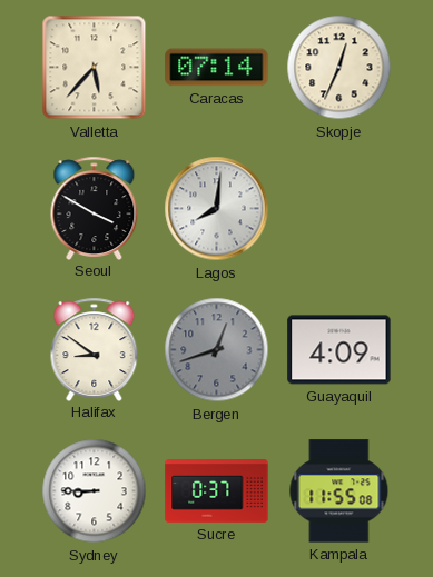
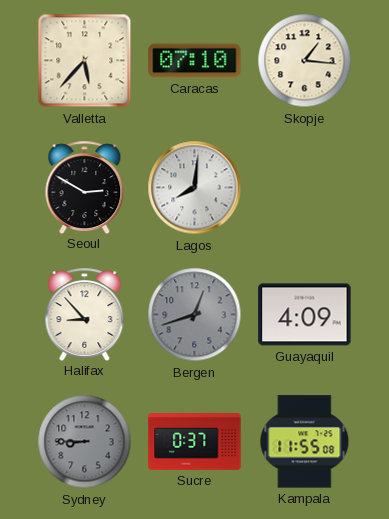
Caracas: 07:14 -> 07:10 (195, 61)
Skopje: 12:34 -> 1:16 (305, 61)
Seoul: 3:50 -> 2:50 (85, 187)
Halifax: 8:51 -> 8:53 (85, 314)
Sydney dial: white -> grey (85, 442)
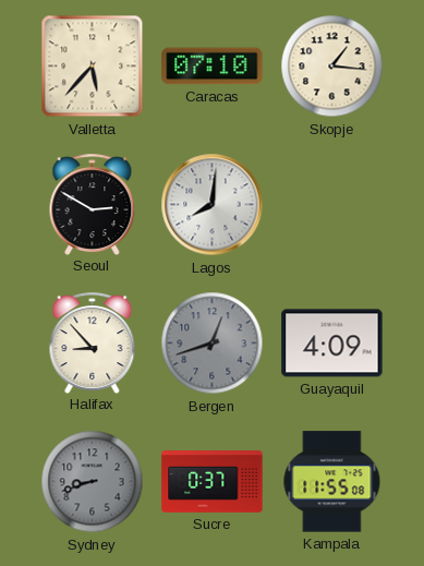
Sydney: 8:45 -> 8:42 (93, 482)
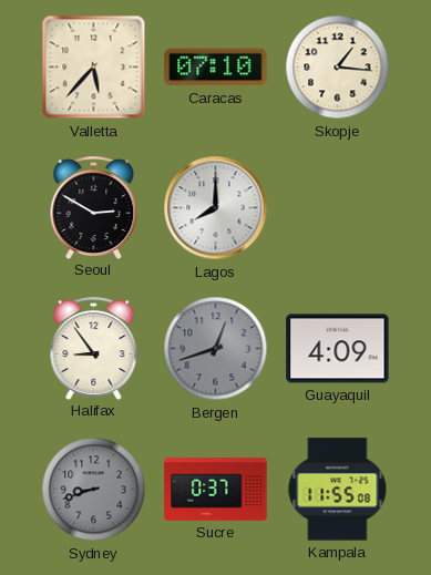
Lagos: 8:01 -> 8:00 (216, 208)
Halifax: 8:53 -> 8:54 (94, 348)
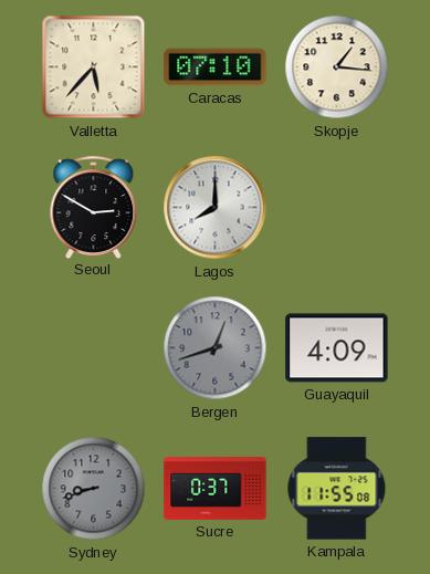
Halifax: 8:54 -> none (94, 348)
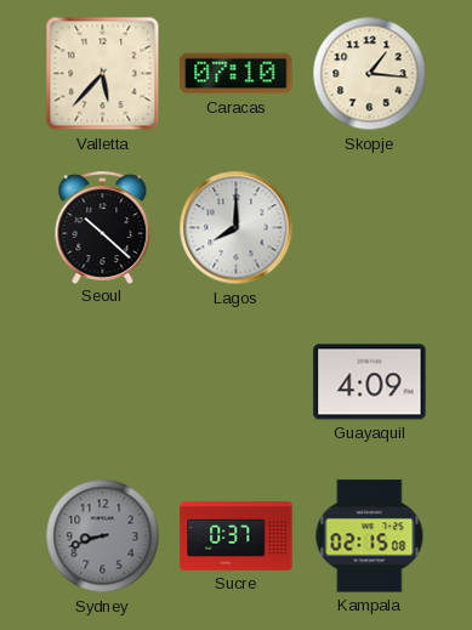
Seoul: 2:50 -> 10:22 (103, 227)
Bergen: 12:42 -> none (216, 348)
Kampala: 11:55 -> 02:15 (370, 537)
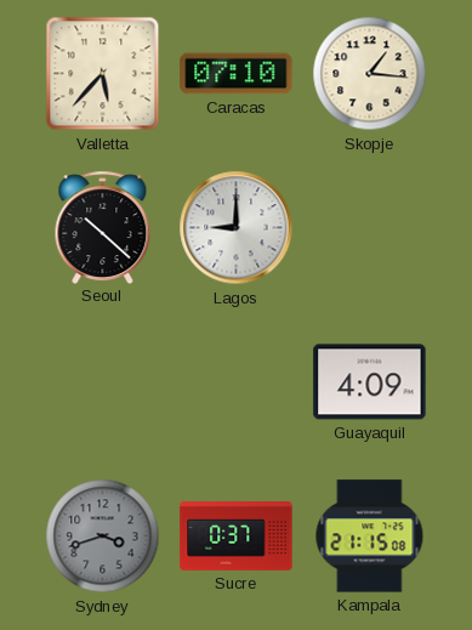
Lagos: 8:00 -> 9:00 (237, 228)
Sydney: 8:42 -> 3:42 (103, 537)
Kampala: 02:15 -> 21:15 (370, 537)
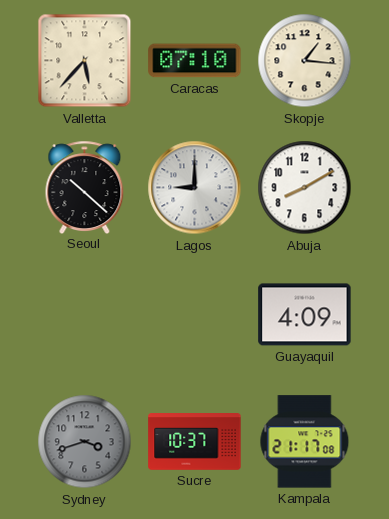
Abuja: none -> 8:10 (305, 188)
Sucre: 0:37 -> 10:37 (195, 442)
Kampala: 21:15 -> 21:17 (305, 442)
